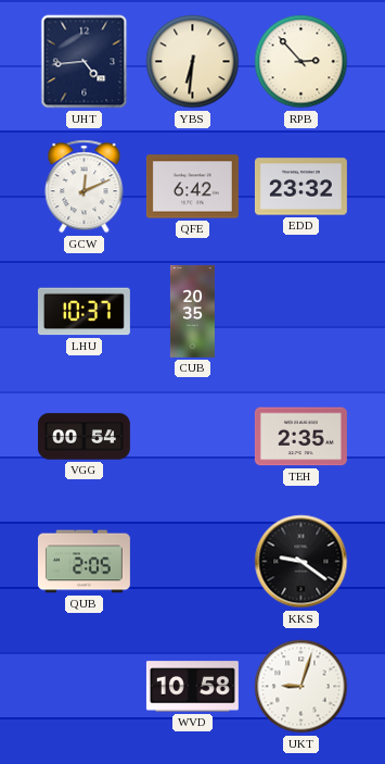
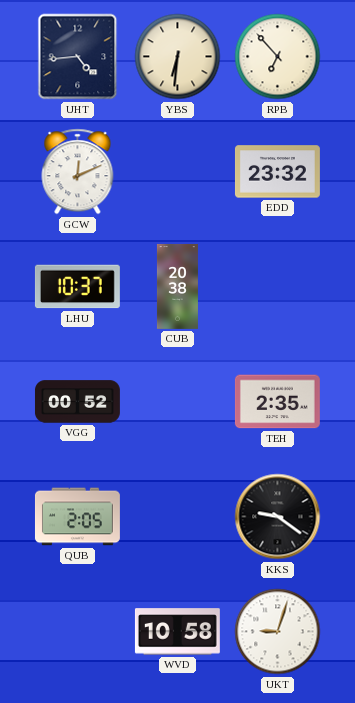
RPB: 2:53 -> 6:53 (278, 57)
QFE: 6:42 -> none (192, 187)
CUB: 20:35 -> 20:38 (177, 286)
VGG: 00:54 -> 00:52 (77, 402)
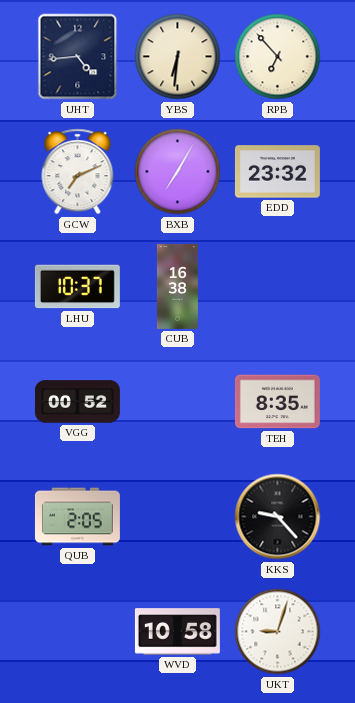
GCW: 12:11 -> 7:11 (78, 172)
BXB: none -> 7:05 (178, 172)
CUB: 20:38 -> 16:38 (177, 286)
TEH: 2:35 -> 8:35 (277, 402)
KKS: 9:21 -> 9:23 (278, 517)
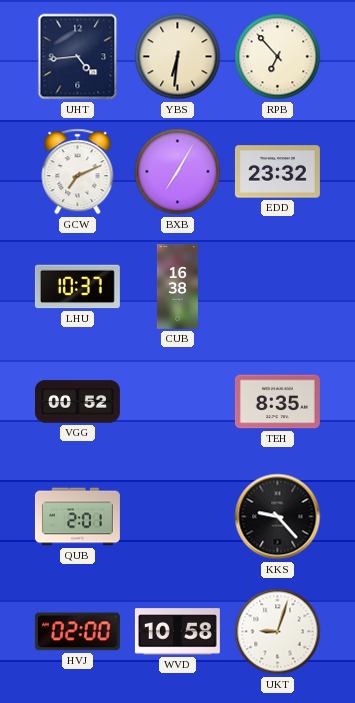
QUB: 2:05 -> 2:01 (77, 517)
HVJ: none -> 02:00 (77, 632)
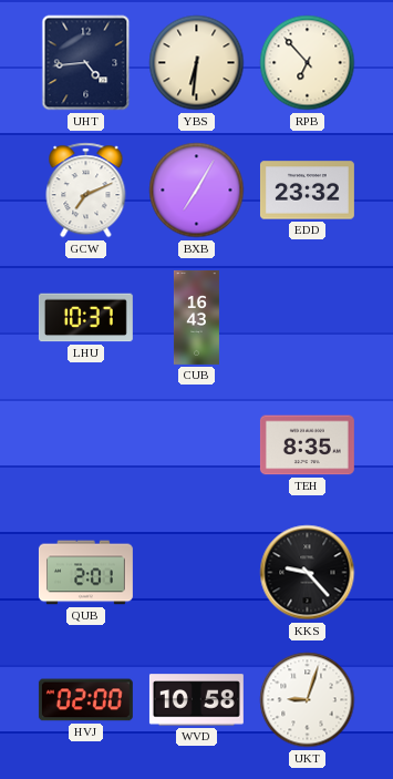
CUB: 16:38 -> 16:43 (196, 317)
VGG: 00:52 -> none (77, 402)
